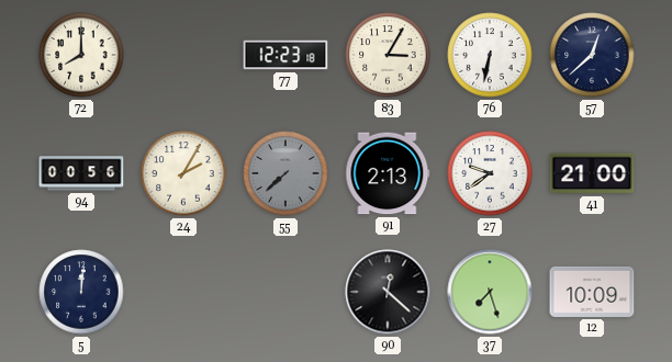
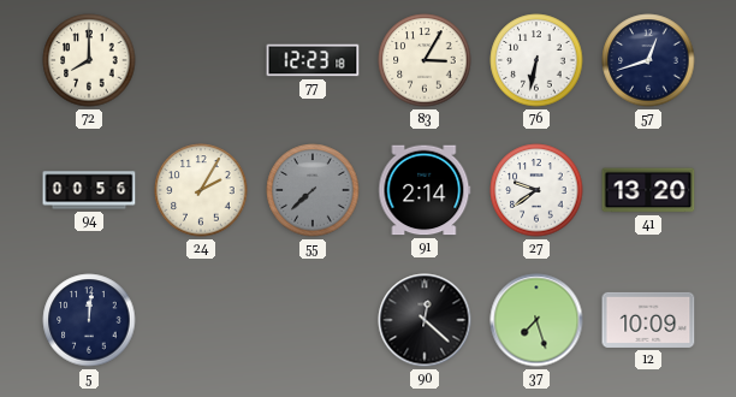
57: 12:38 -> 12:42 (648, 60)
91: 2:13 -> 2:14 (425, 190)
41: 21:00 -> 13:20 (648, 190)
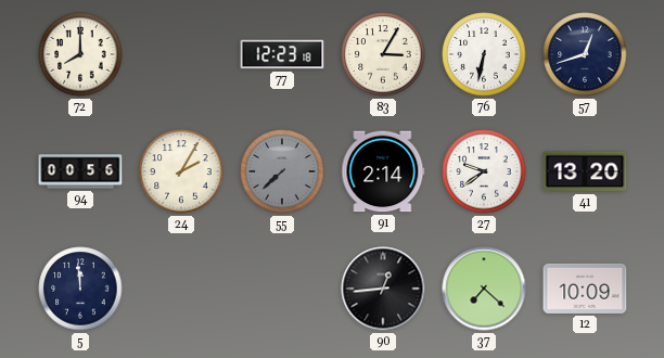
5: 12:01 -> 11:59 (80, 289)
90: 12:22 -> 12:44 (383, 289)
37: 7:27 -> 7:22 (484, 289)
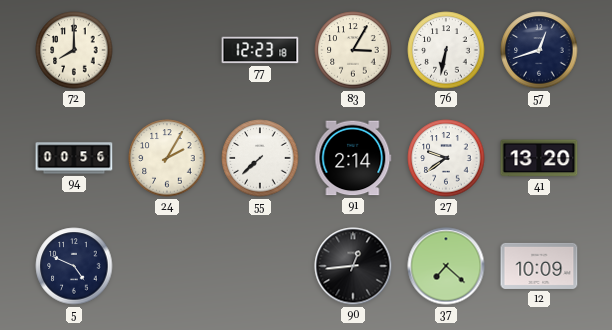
55 dial: grey -> white (260, 158)
5: 11:59 -> 4:49 (74, 266)
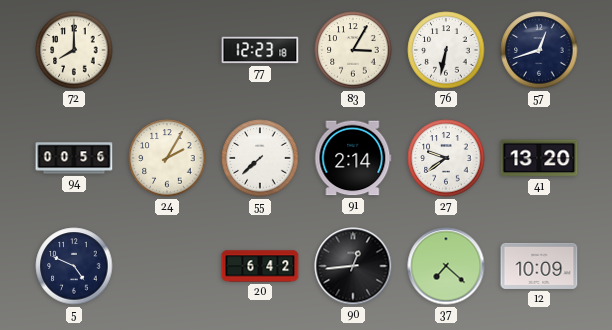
20: none -> 6:42 (260, 266)
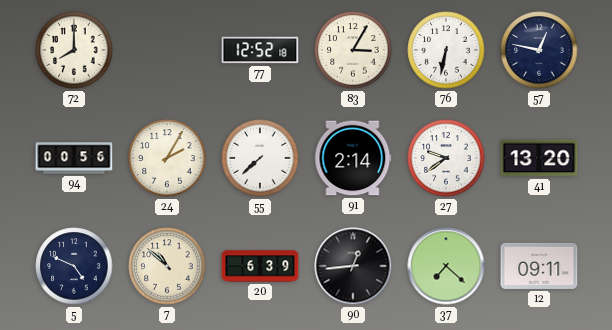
77: 12:23 -> 12:52 (260, 50)
57: 12:42 -> 12:47 (539, 50)
7: none -> 10:52 (167, 266)
20: 6:42 -> 6:39 (260, 266)
12: 10:09 -> 09:11 (539, 266)
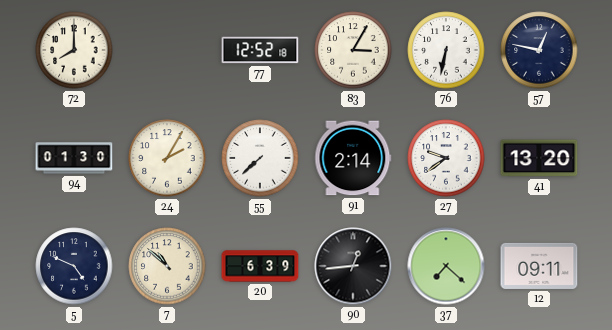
94: 00:56 -> 01:30 (74, 158)
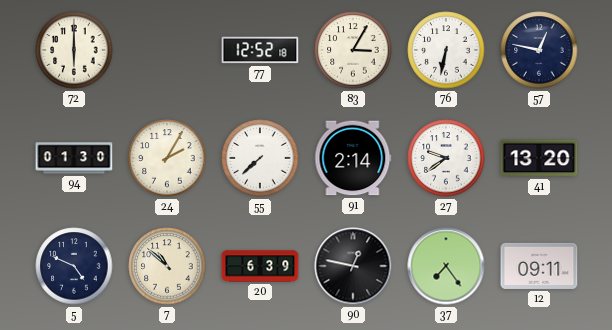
72: 8:00 -> 6:00 (74, 50)
90: 12:44 -> 12:47 (353, 266)
37: 7:22 -> 7:24 (446, 266)
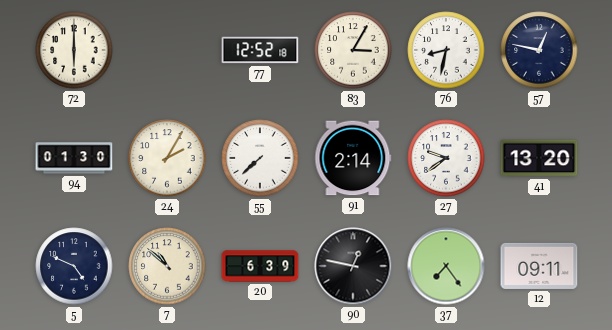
76: 6:32 -> 8:32 (446, 50)
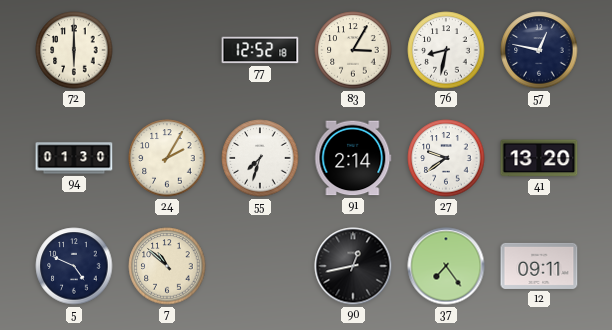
55: 7:38 -> 7:33 (260, 158)
20: 6:39 -> none (260, 266)
90: 12:47 -> 12:43 (353, 266)
